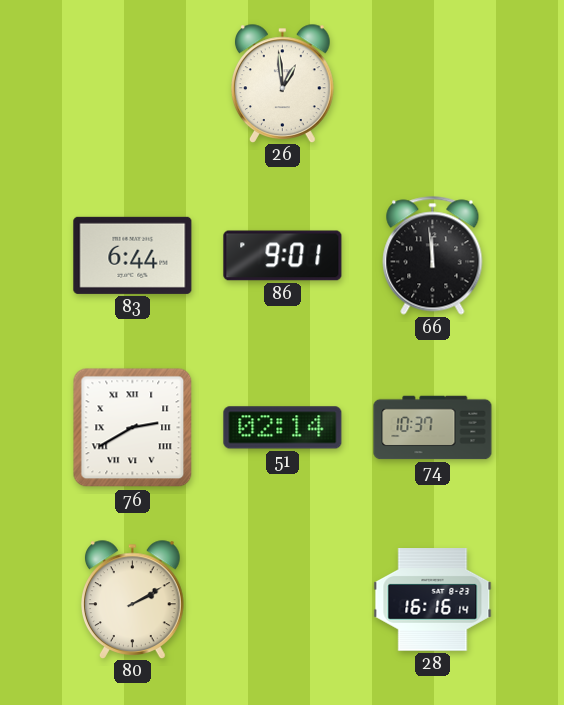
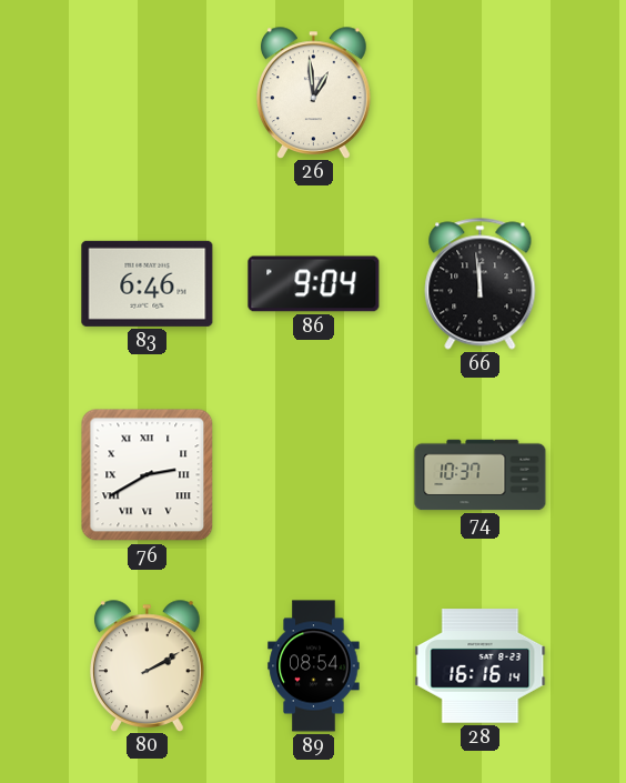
83: 6:44 -> 6:46 (148, 283)
86: 9:01 -> 9:04 (314, 284)
51: 02:14 -> none (283, 428)
89: none -> 08:54 (314, 666)
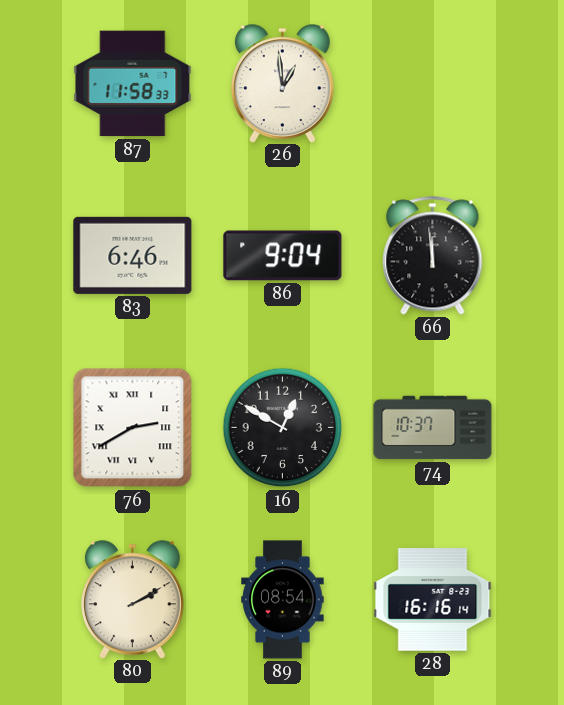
87: none -> 11:58 (133, 84)
16: none -> 12:50 (283, 428)
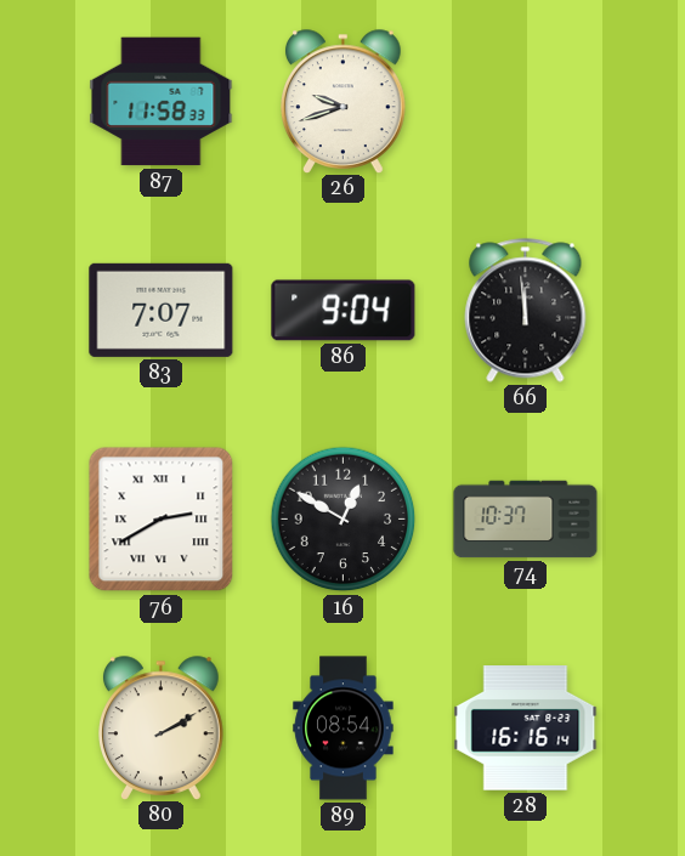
26: 12:59 -> 9:42 (344, 101)
83: 6:46 -> 7:07 (162, 310)
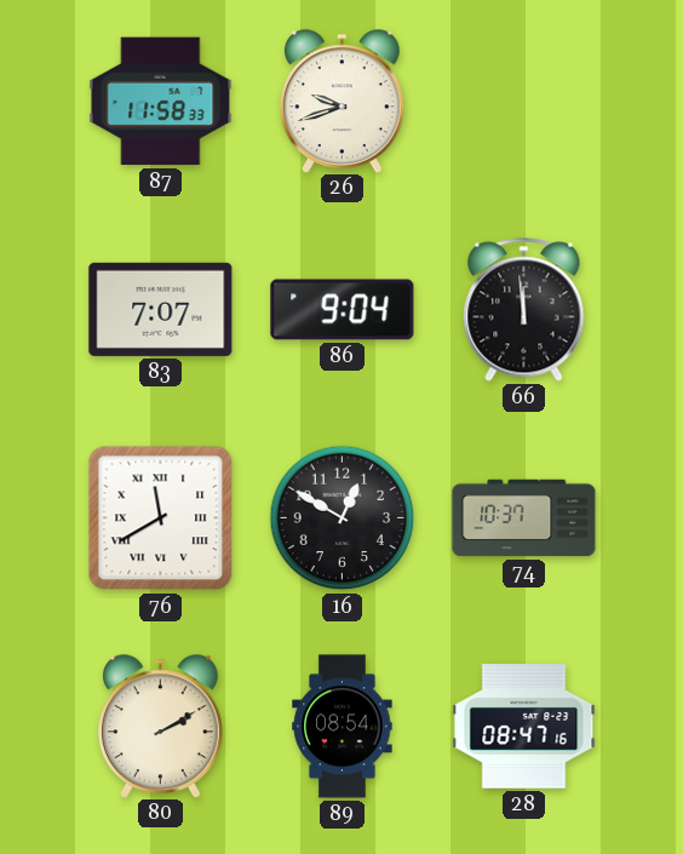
76: 2:40 -> 11:40 (161, 518)
28: 16:16 -> 08:47 (524, 727)
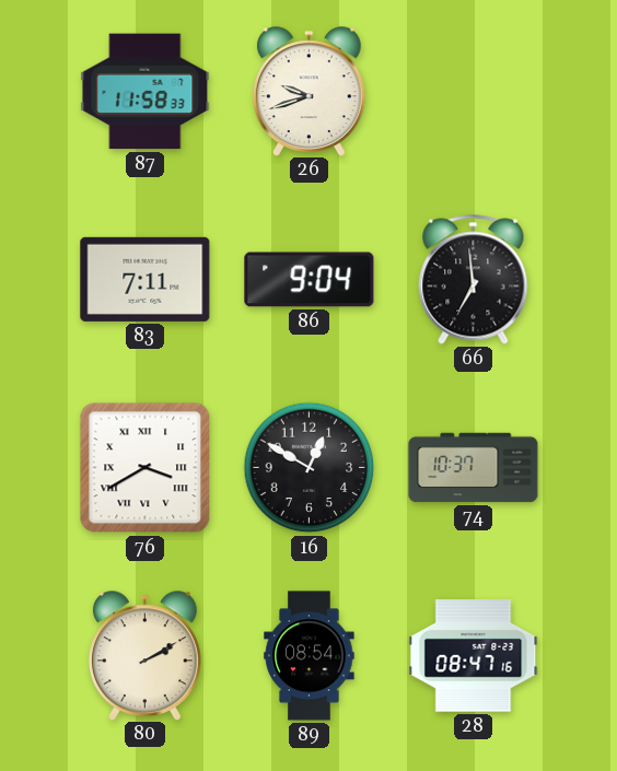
83: 7:07 -> 7:11 (145, 279)
66: 11:59 -> 6:59 (474, 280)
76: 11:40 -> 3:40 (145, 468)
